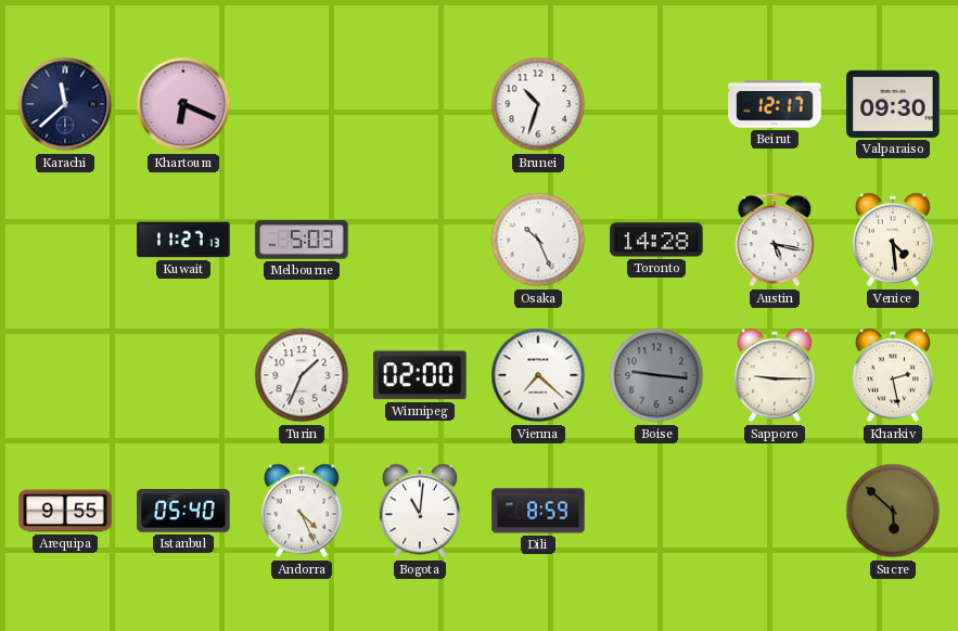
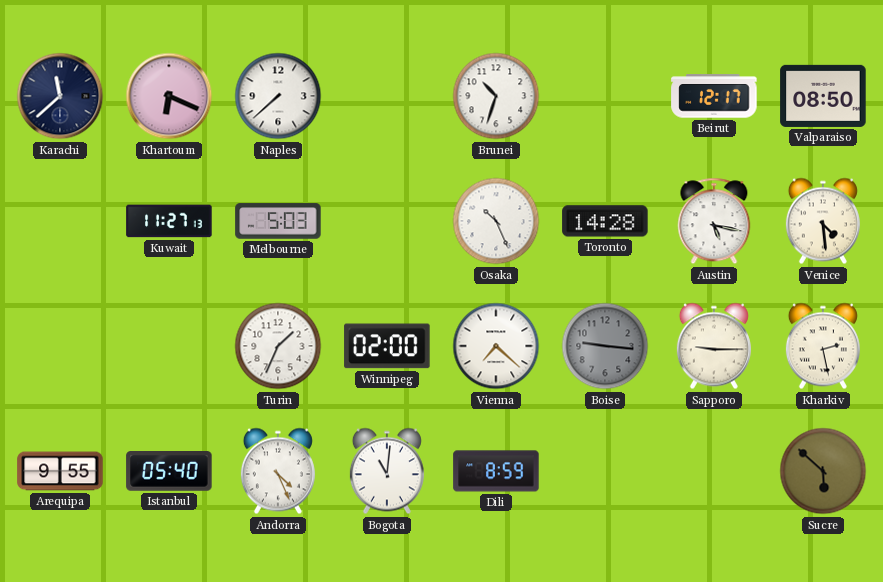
Naples: none -> 7:38 (278, 96)
Valparaiso: 09:30 -> 08:50 (823, 96)
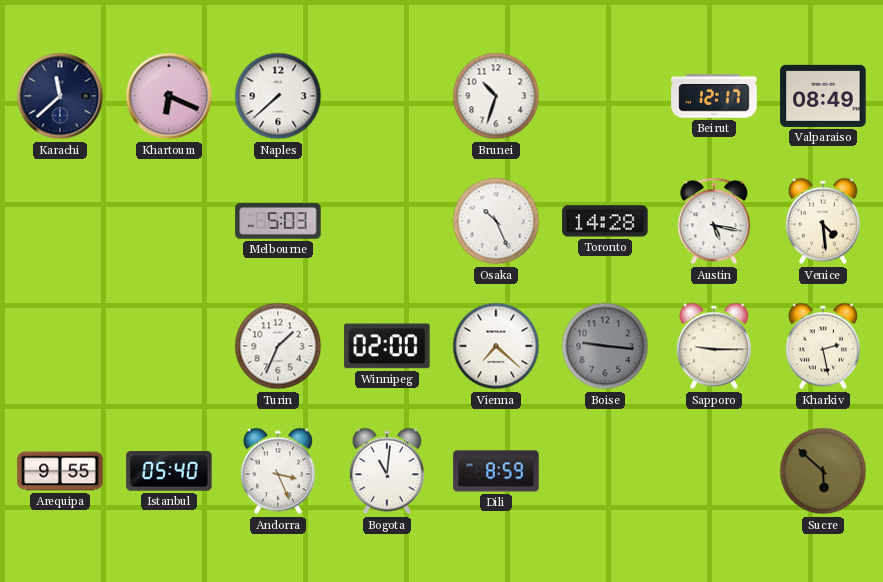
Valparaiso: 08:50 -> 08:49 (823, 96)
Kuwait: 11:27 -> none (169, 221)
Andorra: 4:26 -> 3:26 (278, 471)
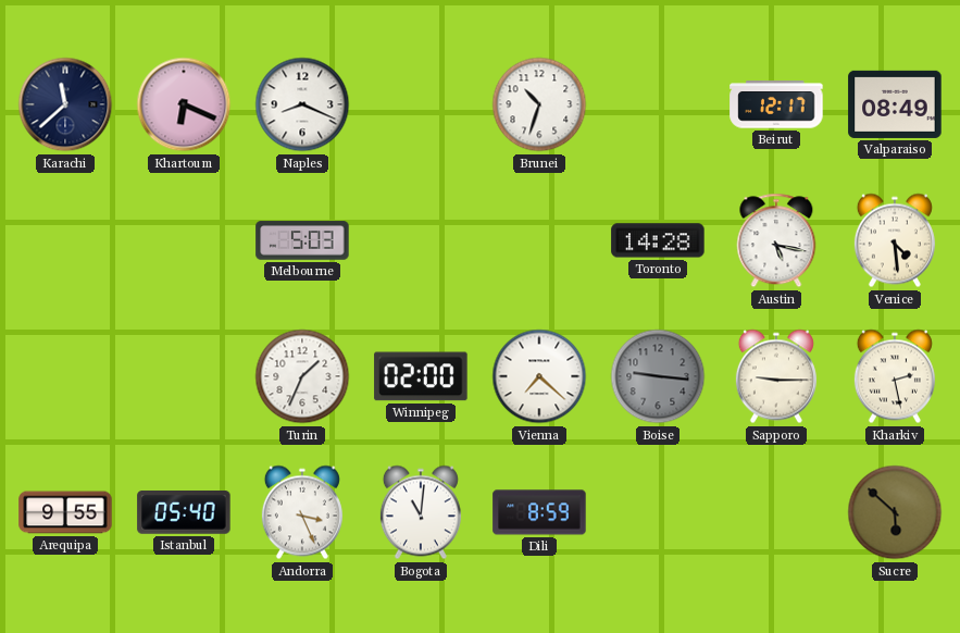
Naples: 7:38 -> 8:19 (302, 104)
Osaka: 10:26 -> none (496, 221)
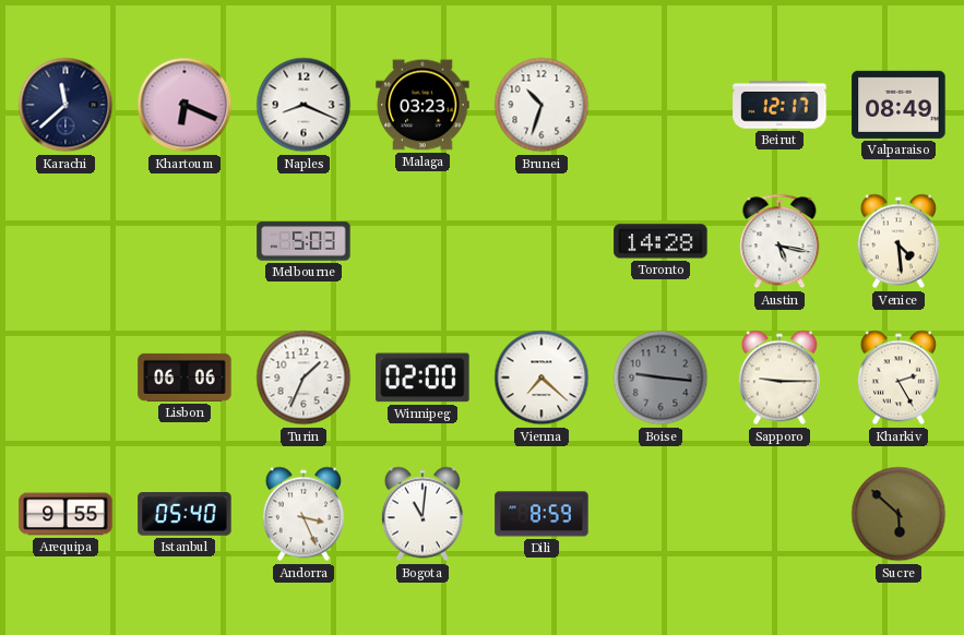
Malaga: none -> 03:23 (423, 105)
Lisbon: none -> 06:06 (185, 378)
Kharkiv: 2:28 -> 2:25 (898, 378)
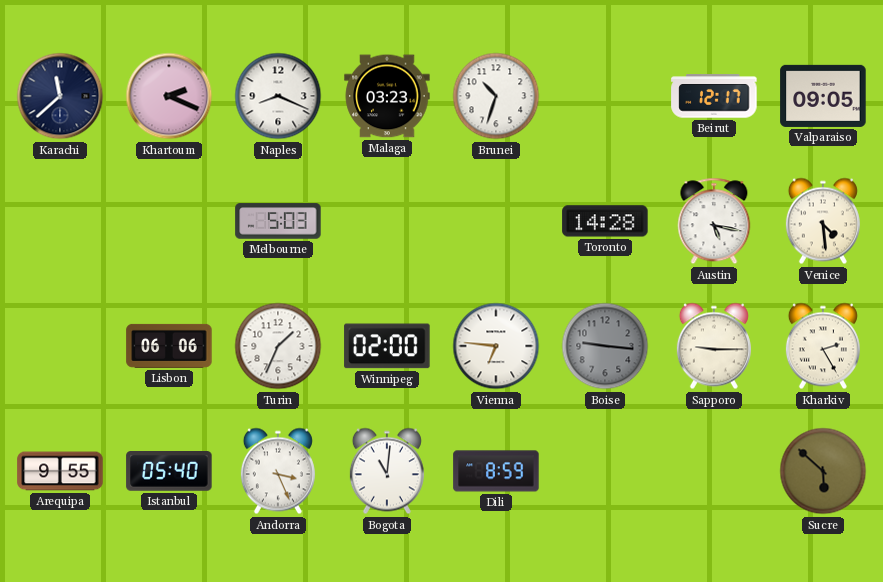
Khartoum: 6:19 -> 2:19 (169, 96)
Valparaiso: 08:49 -> 09:05 (823, 96)
Vienna: 7:22 -> 6:46 (496, 346)
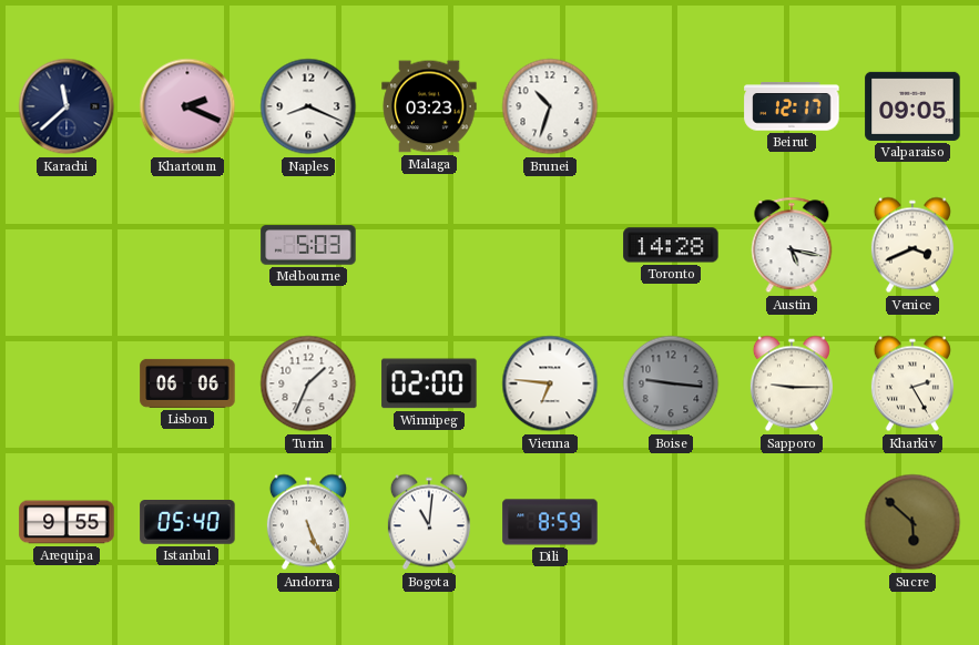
Venice: 4:29 -> 3:41 (912, 245)
Andorra: 3:26 -> 5:26 (308, 522)
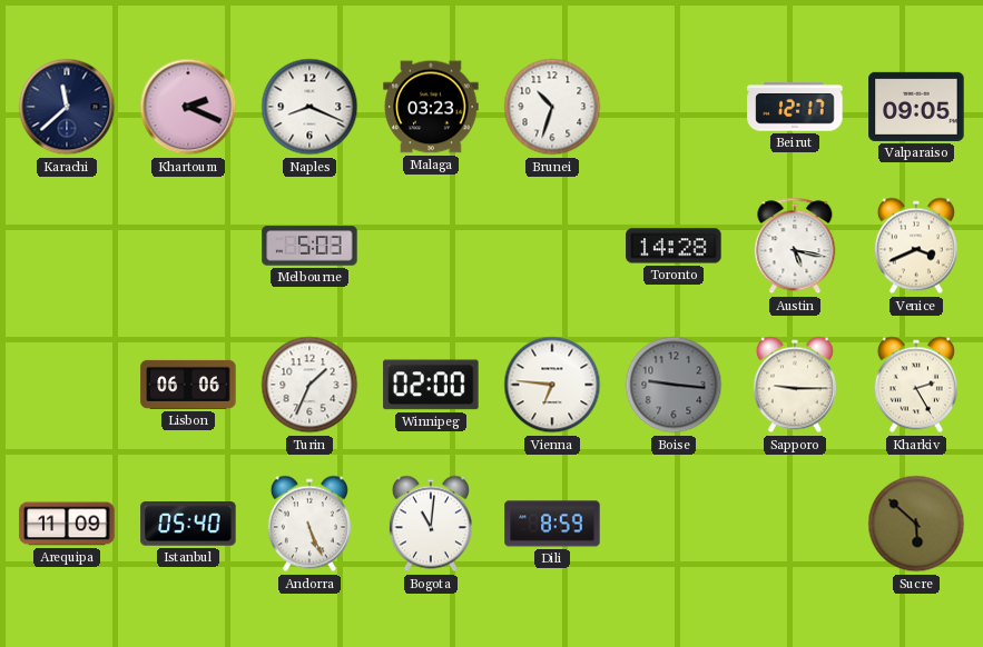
Arequipa: 9:55 -> 11:09 (67, 524)
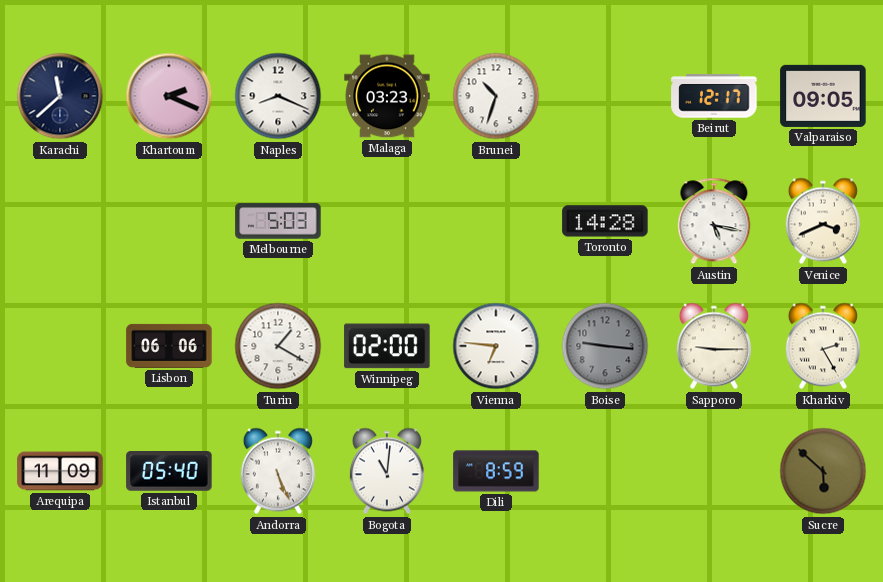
Turin: 1:34 -> 1:20 (278, 346)
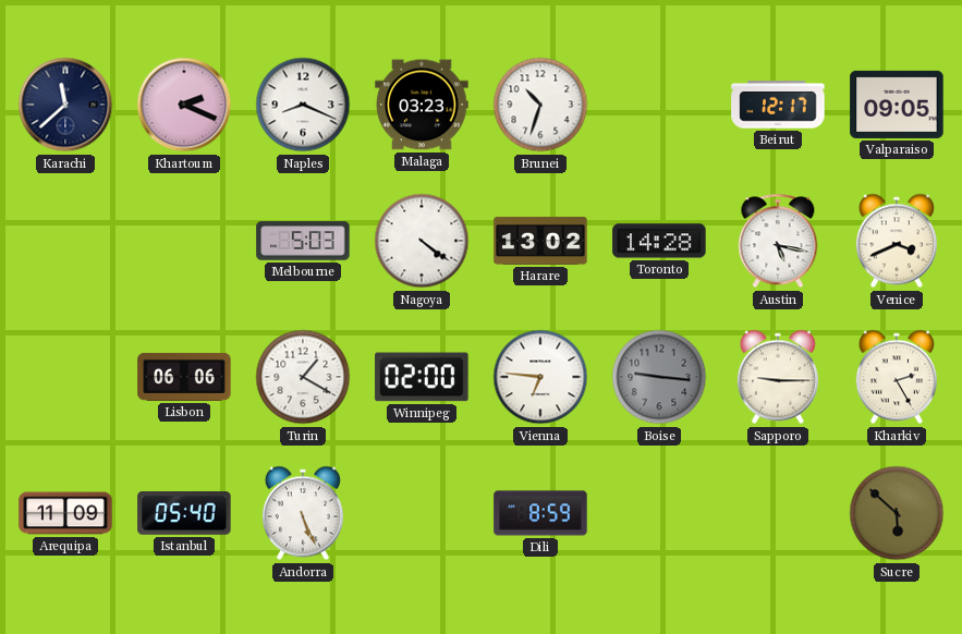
Nagoya: none -> 4:21 (422, 241)
Harare: none -> 13:02 (540, 241)
Bogota: 11:01 -> none (387, 471)
